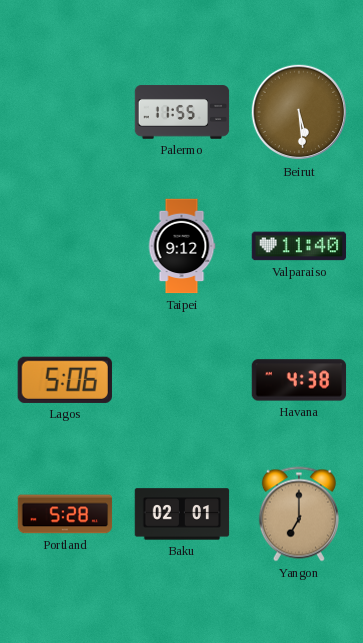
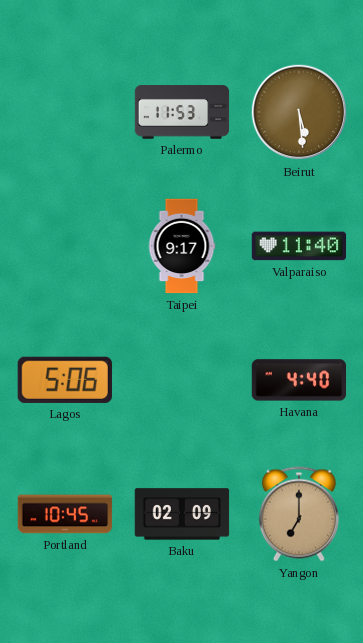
Palermo: 11:55 -> 11:53 (182, 112)
Taipei: 9:12 -> 9:17 (182, 246)
Havana: 4:38 -> 4:40 (299, 380)
Portland: 5:28 -> 10:45 (65, 514)
Baku: 02:01 -> 02:09 (182, 514)
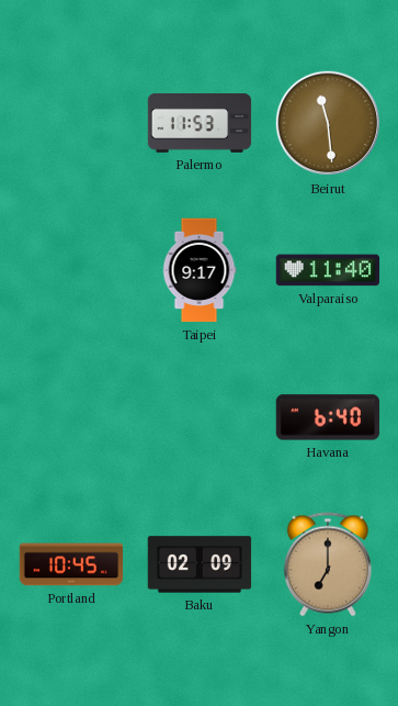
Beirut: 5:29 -> 11:29 (328, 123)
Lagos: 5:06 -> none (65, 380)
Havana: 4:40 -> 6:40 (328, 417)
